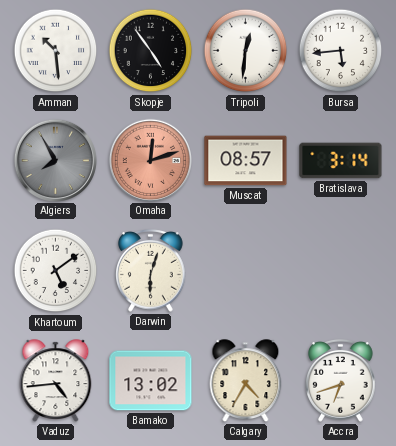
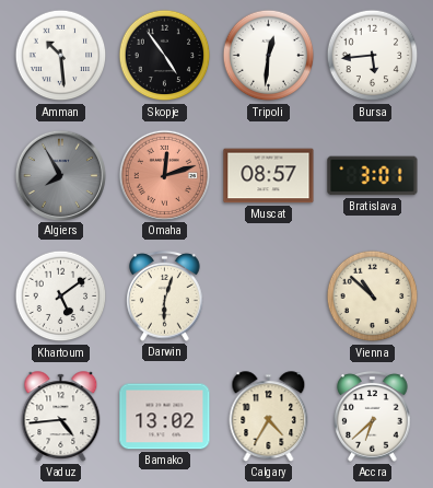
Bratislava: 3:14 -> 3:01 (373, 176)
Vienna: none -> 10:52 (373, 297)
Accra: 6:42 -> 6:38 (373, 416)
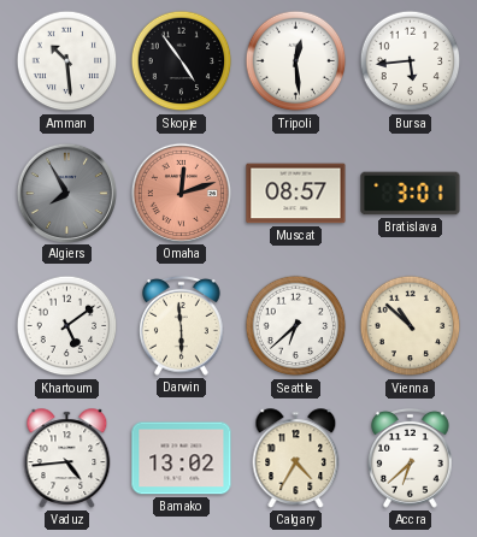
Tripoli: 12:31 -> 12:29 (296, 61)
Darwin: 6:03 -> 5:59 (182, 325)
Seattle: none -> 6:38 (296, 326)
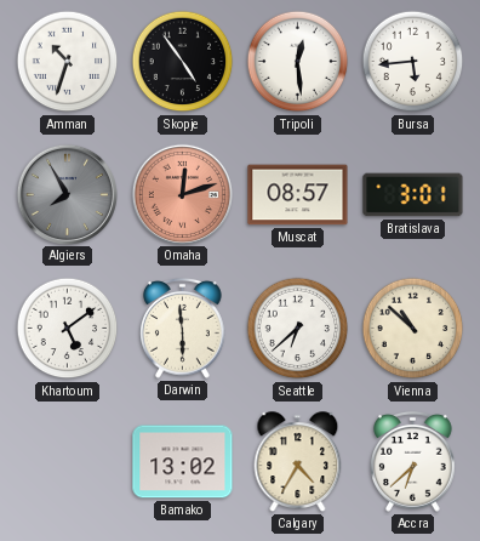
Amman: 10:29 -> 10:33 (68, 62)
Vaduz: 4:44 -> none (67, 459)
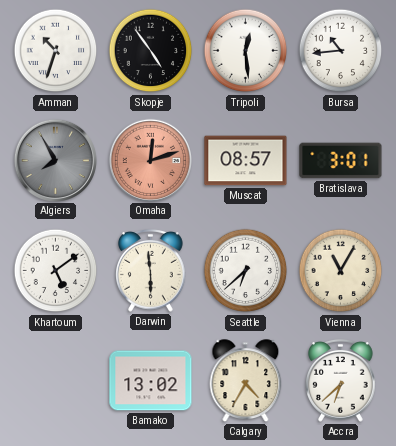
Bursa: 5:44 -> 10:44 (341, 51)
Vienna: 10:52 -> 11:05 (341, 271)
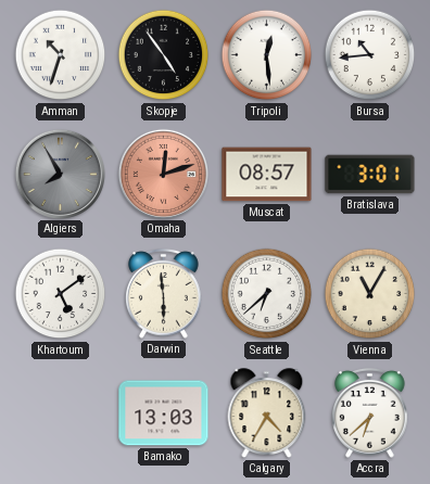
Bamako: 13:02 -> 13:03 (164, 413)
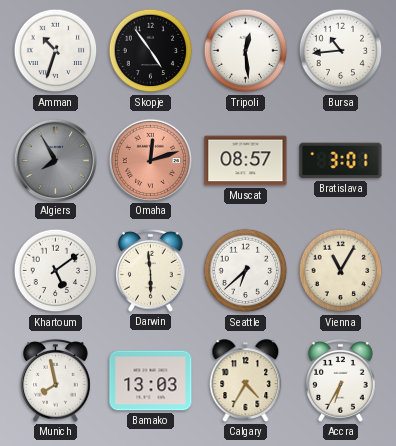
Munich: none -> 7:58 (56, 380)
Accra: 6:38 -> 6:35 (341, 380)
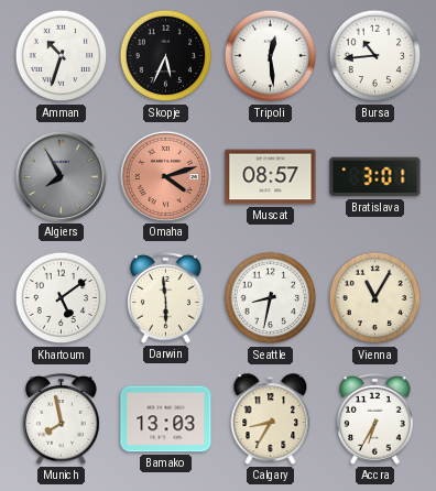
Skopje: 4:54 -> 5:34 (166, 56)
Omaha: 12:12 -> 4:12 (165, 176)
Seattle: 6:38 -> 8:32 (271, 298)
Calgary: 4:35 -> 8:35 (271, 419)
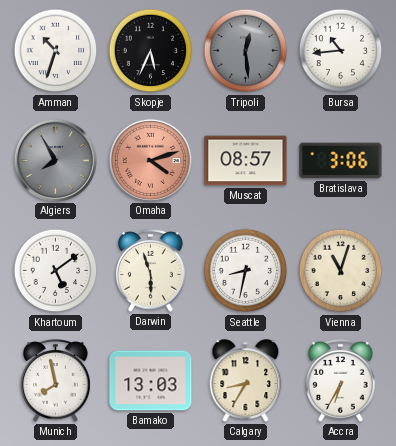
Tripoli dial: white -> grey (246, 51)
Bratislava: 3:01 -> 3:06 (341, 161)
Darwin: 5:59 -> 5:57 (151, 270)
Vienna: 11:05 -> 11:03 (341, 271)
